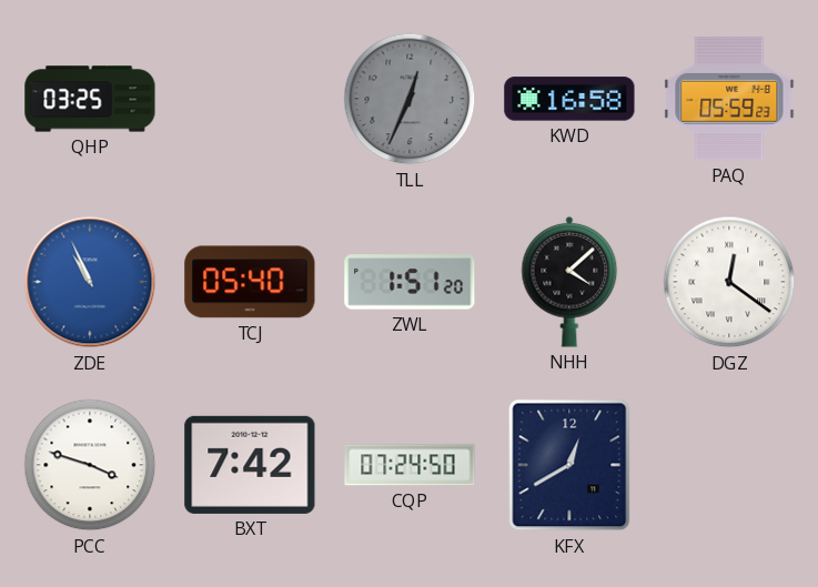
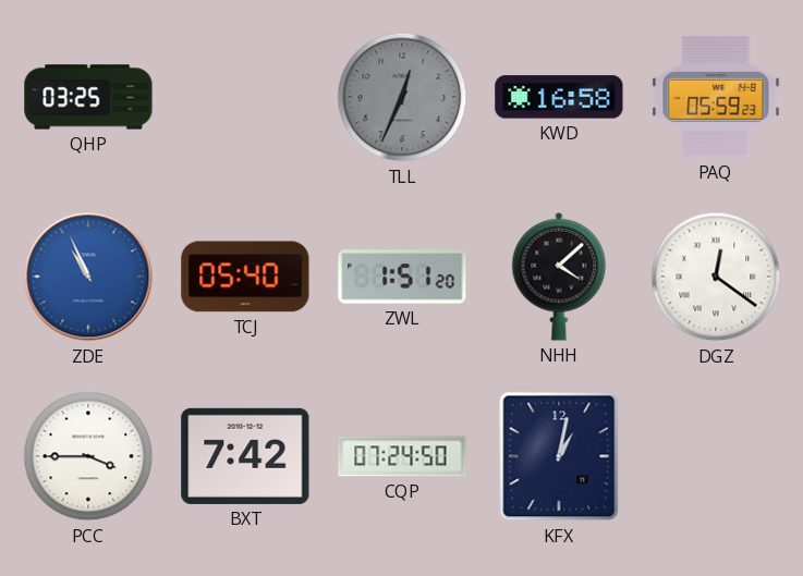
PCC: 3:48 -> 3:45 (88, 456)
KFX: 12:40 -> 1:02 (559, 456)
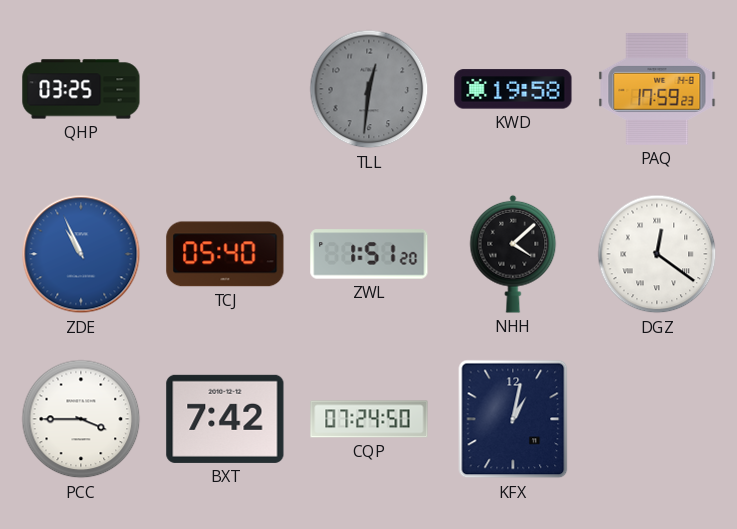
TLL: 12:34 -> 12:31 (369, 89)
KWD: 16:58 -> 19:58 (513, 89)
PAQ: 05:59 -> 17:59 (657, 89)
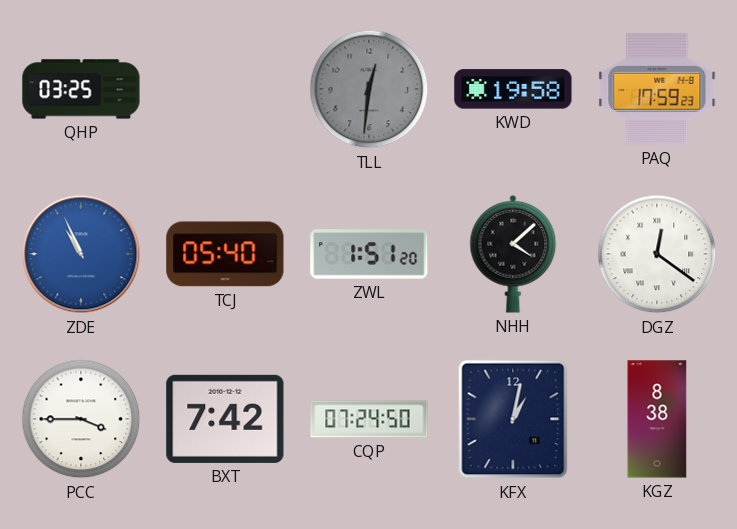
KGZ: none -> 8:38 (657, 419)
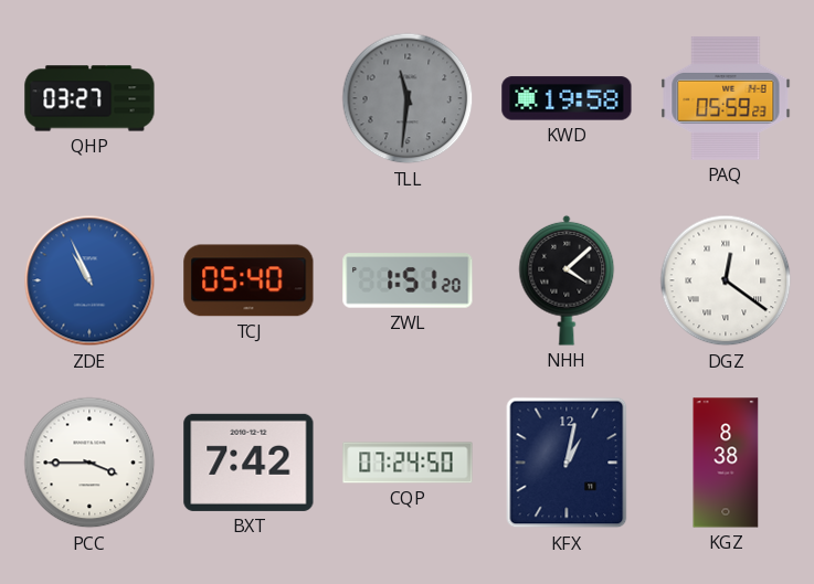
QHP: 03:25 -> 03:27 (89, 98)
TLL: 12:31 -> 11:31 (408, 98)
PAQ: 17:59 -> 05:59 (726, 98)
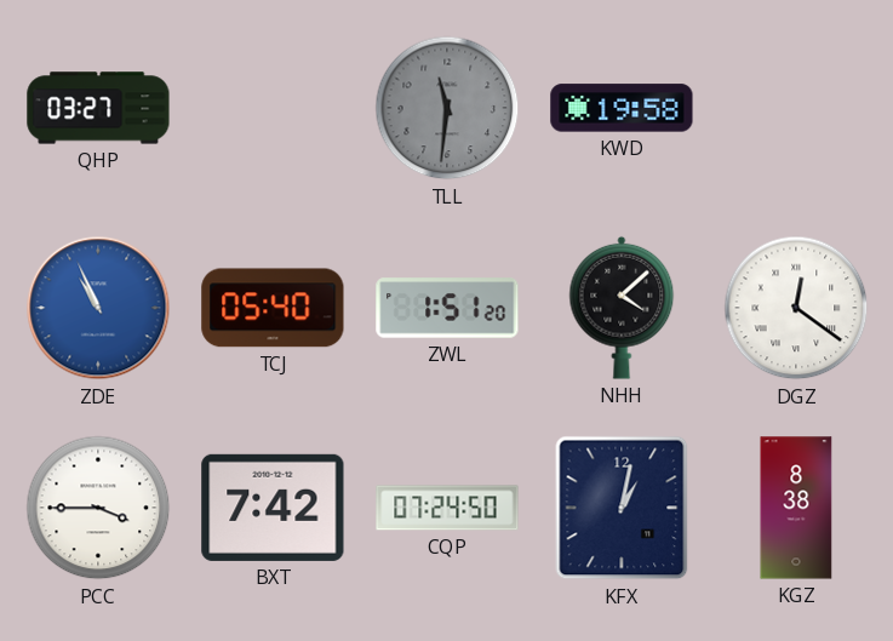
PAQ: 05:59 -> none (726, 98)
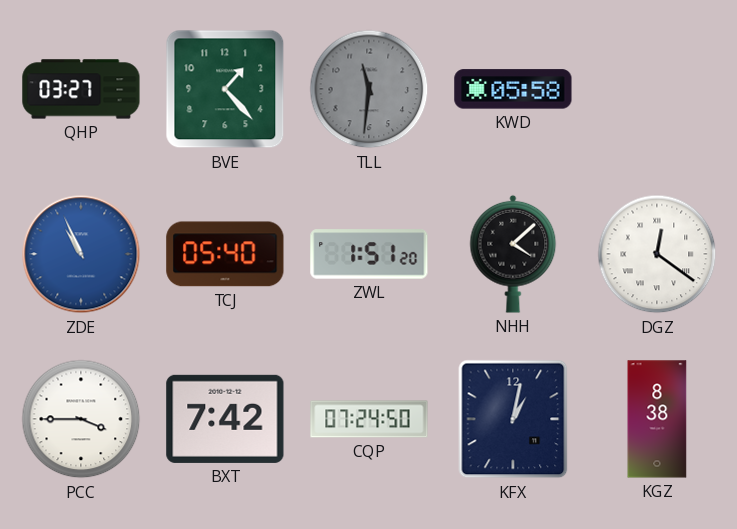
BVE: none -> 1:23 (225, 89)
KWD: 19:58 -> 05:58 (513, 89)
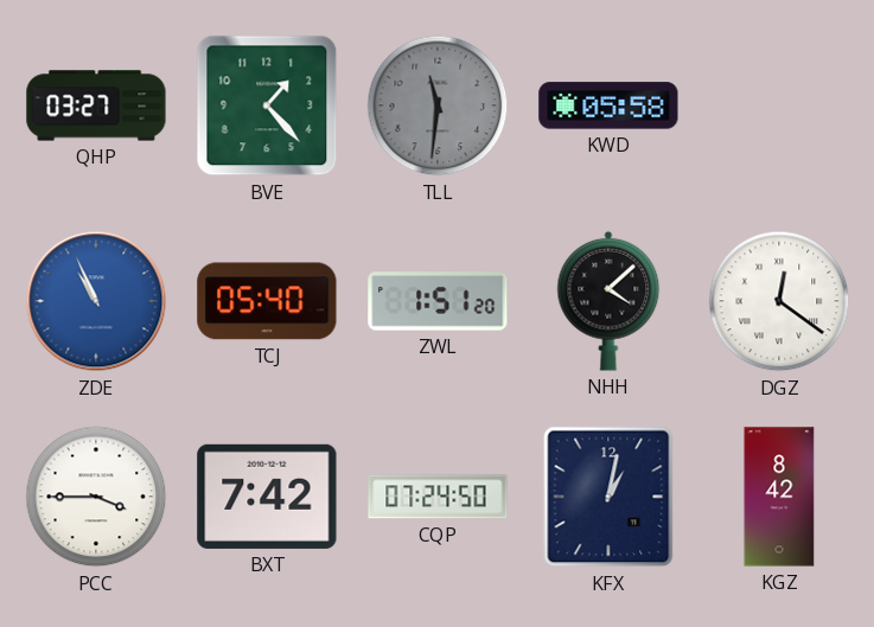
KGZ: 8:38 -> 8:42 (779, 497)
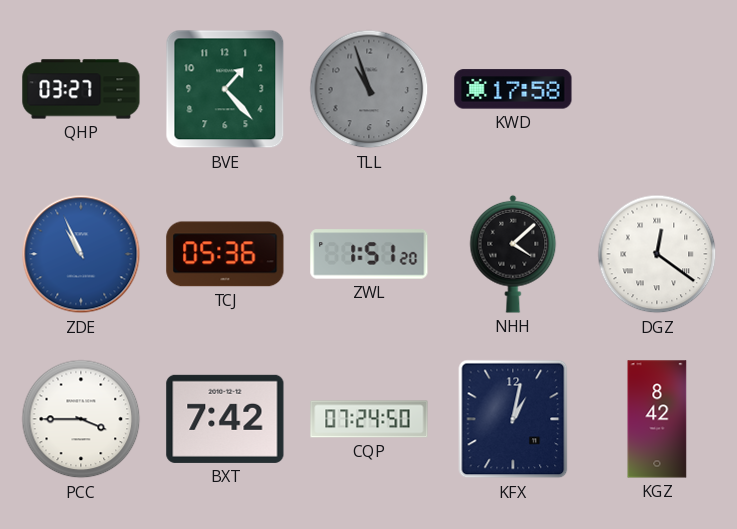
TLL: 11:31 -> 10:57 (369, 89)
KWD: 05:58 -> 17:58 (513, 89)
TCJ: 05:40 -> 05:36 (225, 254)
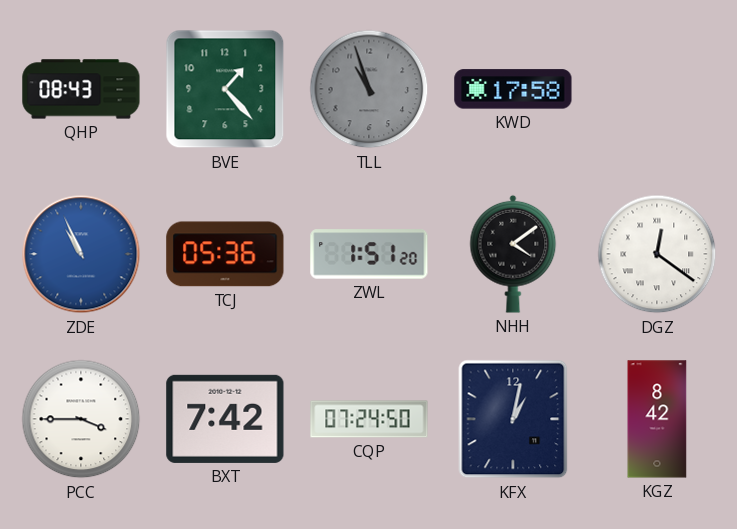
QHP: 03:27 -> 08:43 (81, 89)
NHH: 4:08 -> 4:09 (513, 254)
